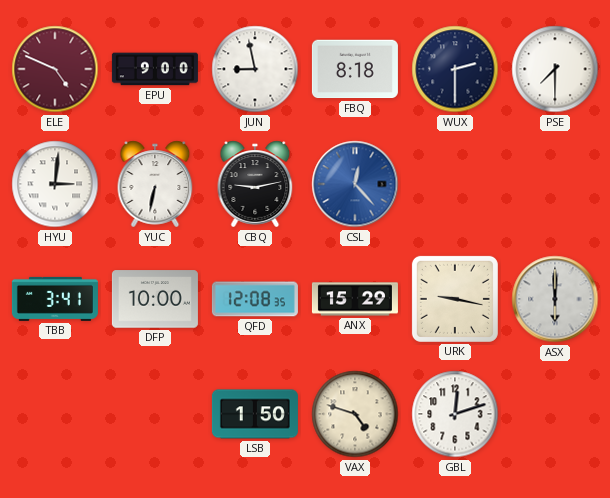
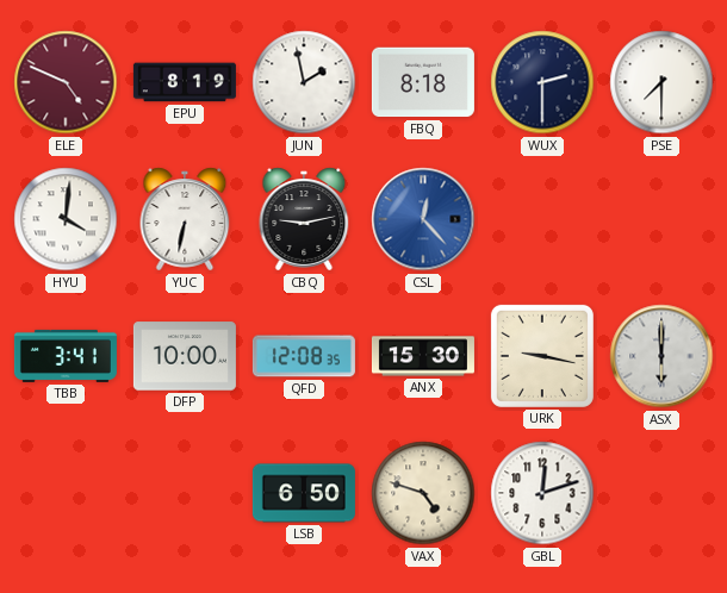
EPU: 9:00 -> 8:19 (185, 82)
JUN: 8:58 -> 1:58 (304, 82)
HYU: 3:01 -> 4:01 (66, 219)
ANX: 15:29 -> 15:30 (423, 356)
LSB: 1:50 -> 6:50 (304, 493)
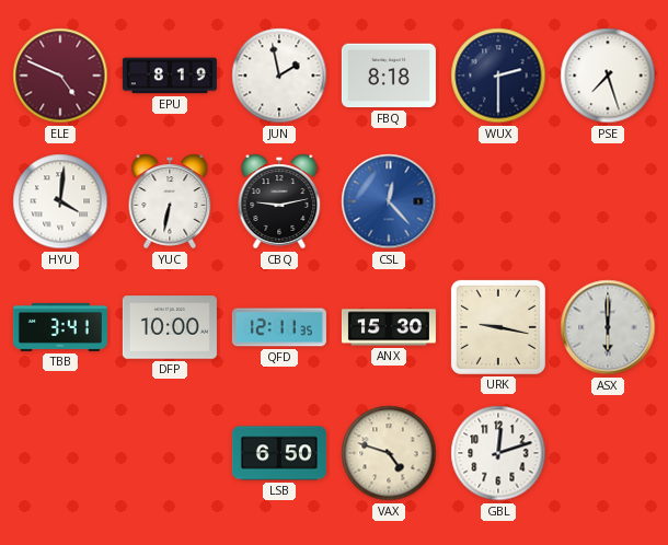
PSE: 7:30 -> 7:27 (608, 76)
QFD: 12:08 -> 12:11 (279, 327)
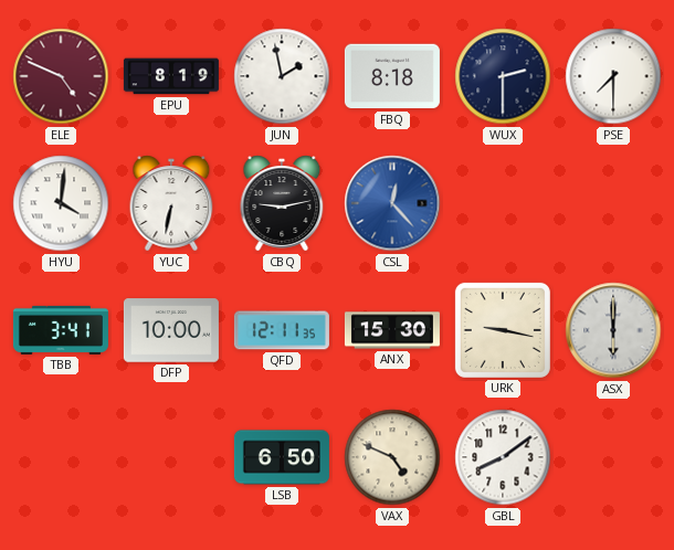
PSE: 7:27 -> 7:30 (613, 76)
VAX: 4:48 -> 4:49 (392, 457)
GBL: 12:12 -> 8:09 (503, 457)
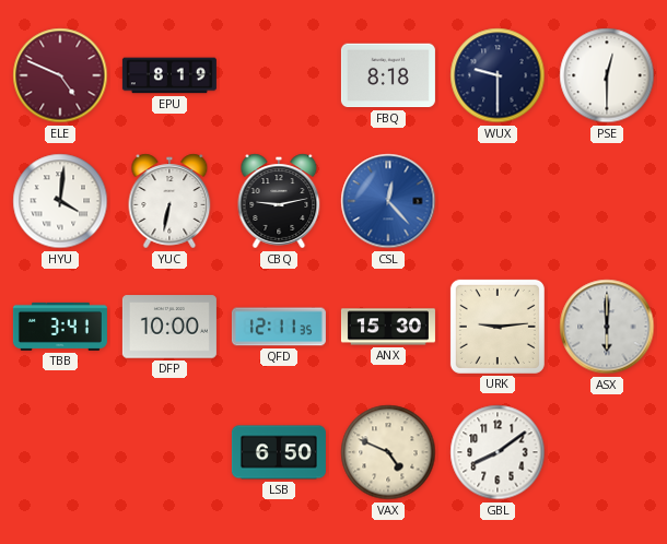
JUN: 1:58 -> none (282, 76)
WUX: 2:30 -> 9:30 (498, 75)
PSE: 7:30 -> 12:30 (607, 75)
URK: 9:17 -> 9:14 (498, 327)
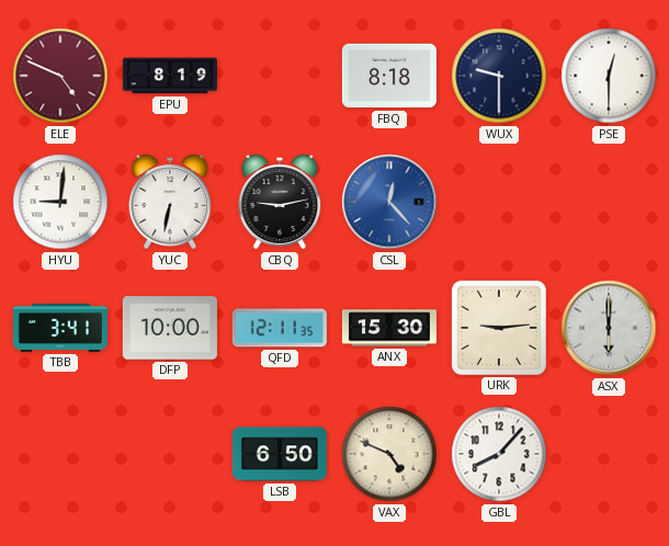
HYU: 4:01 -> 9:01 (60, 202)
GBL: 8:09 -> 8:07 (499, 454)
